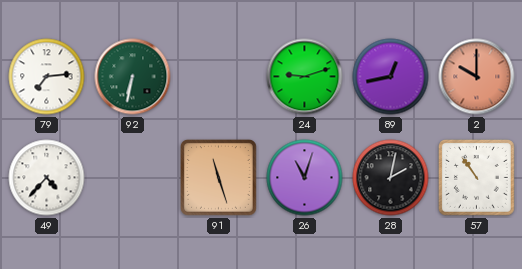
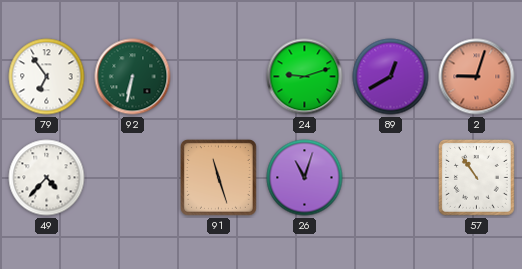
79: 7:14 -> 6:54 (47, 77)
89: 12:43 -> 12:40 (391, 77)
2: 10:00 -> 9:03 (477, 77)
28: 2:02 -> none (391, 178)
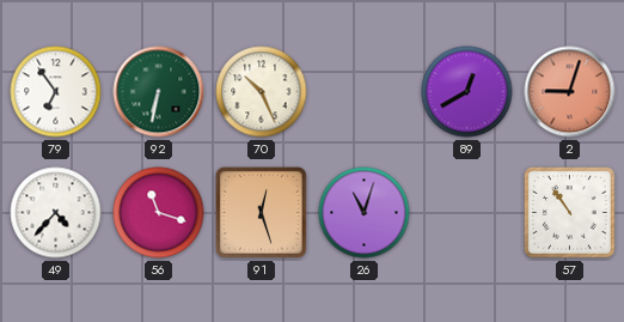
70: none -> 10:26 (262, 92)
24: 9:12 -> none (305, 77)
56: none -> 11:18 (159, 213)
91: 11:27 -> 12:27 (262, 213)
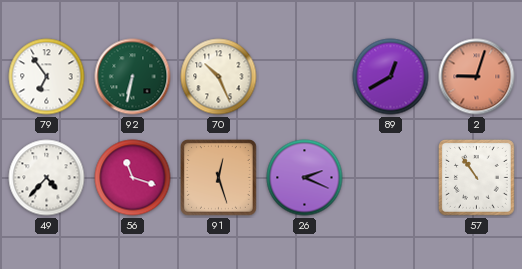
26: 11:03 -> 2:19 (305, 178)
